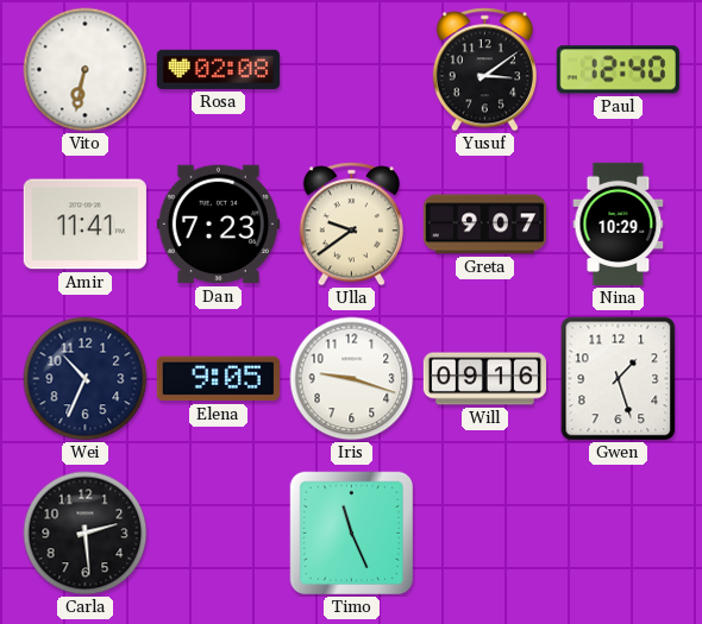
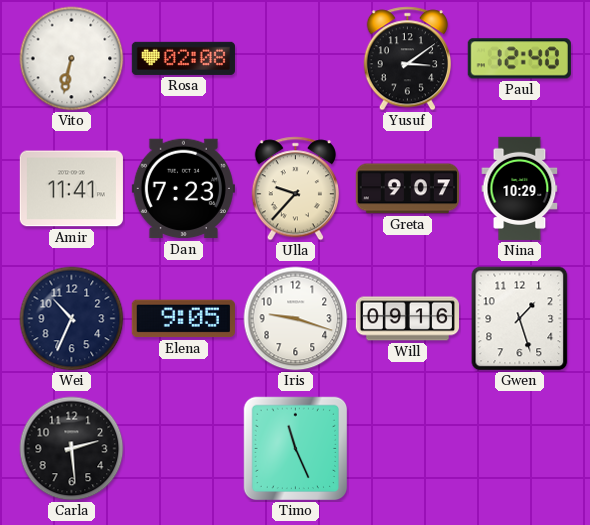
Ulla: 9:39 -> 9:37 (295, 189)
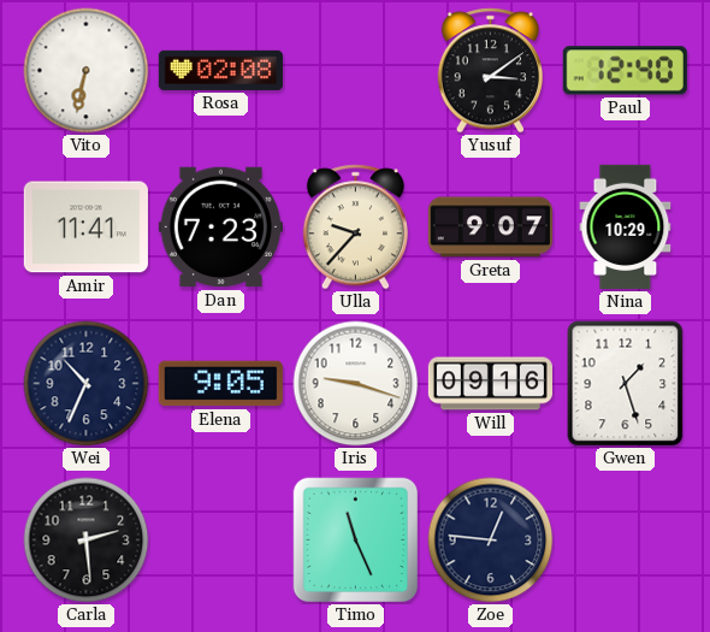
Zoe: none -> 12:46 (491, 541)
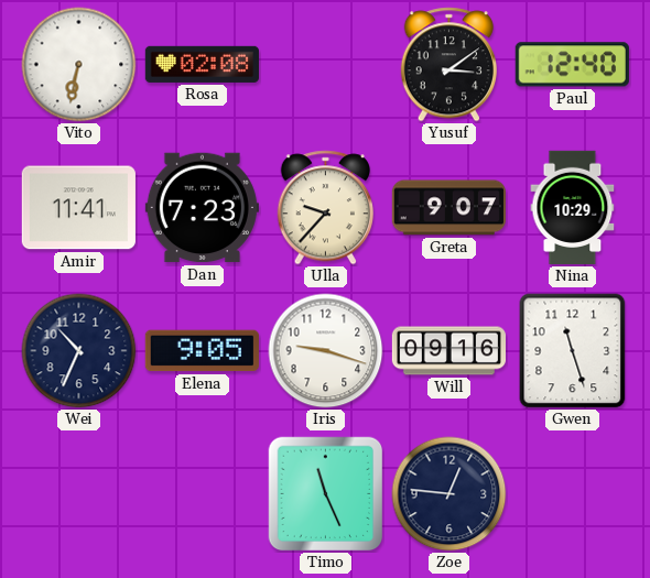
Gwen: 1:27 -> 11:27 (573, 351)
Carla: 2:29 -> none (87, 541)
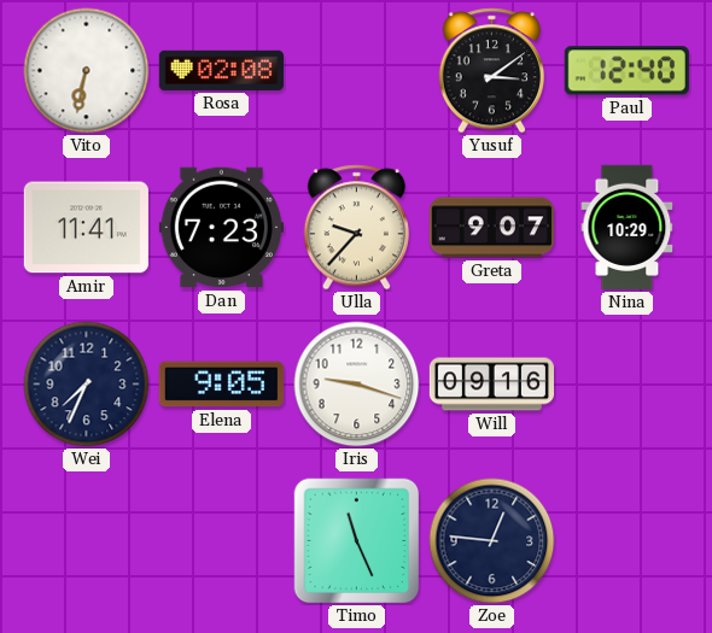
Wei: 10:34 -> 7:34 (87, 385)
Gwen: 11:27 -> none (573, 351)
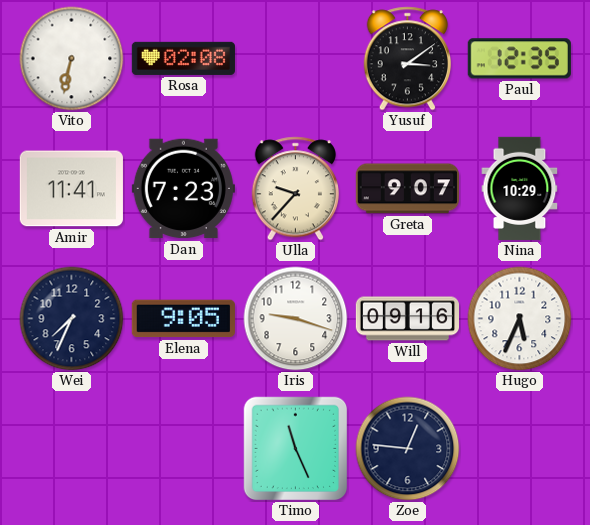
Paul: 12:40 -> 12:35 (519, 59)
Hugo: none -> 5:34 (520, 319)
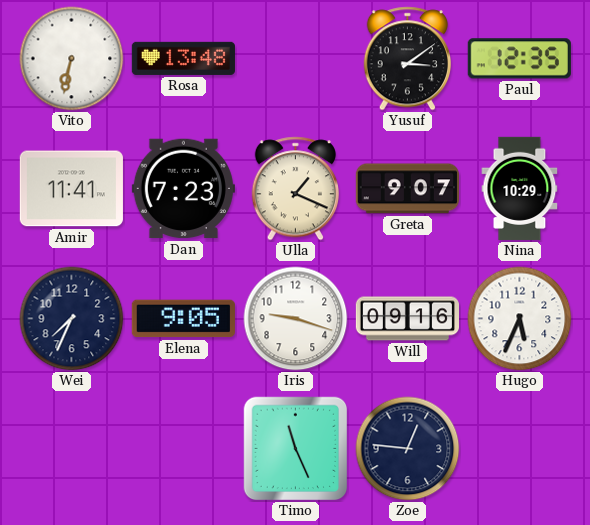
Rosa: 02:08 -> 13:48 (183, 58)
Ulla: 9:37 -> 1:19 (295, 189)
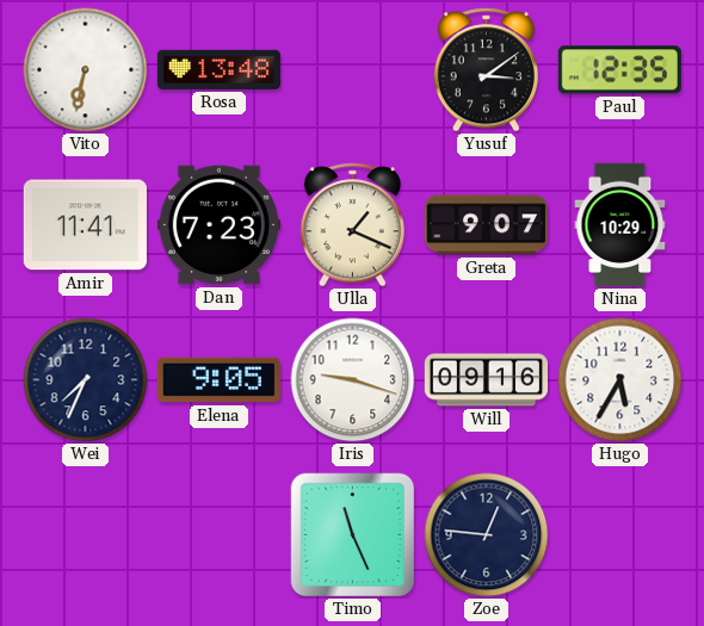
Hugo: 5:34 -> 5:35 (620, 380)
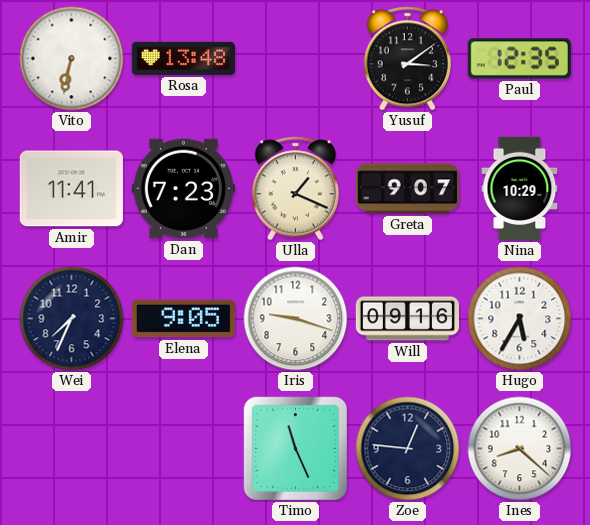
Ines: none -> 8:22 (520, 449)
